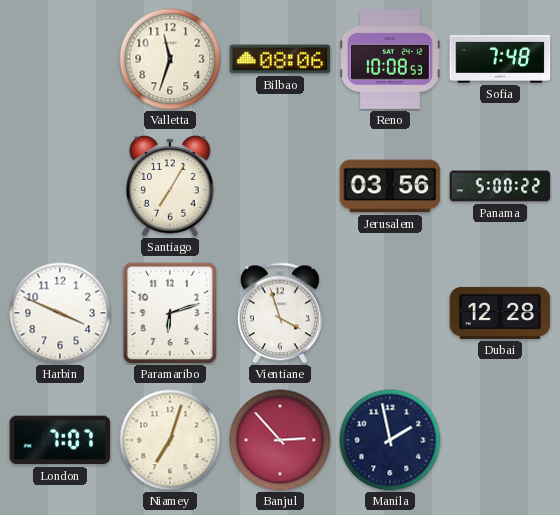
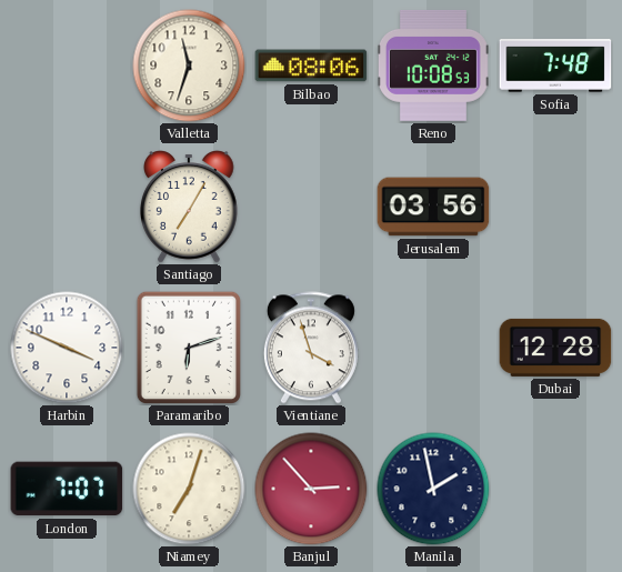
Panama: 5:00 -> none (500, 186)
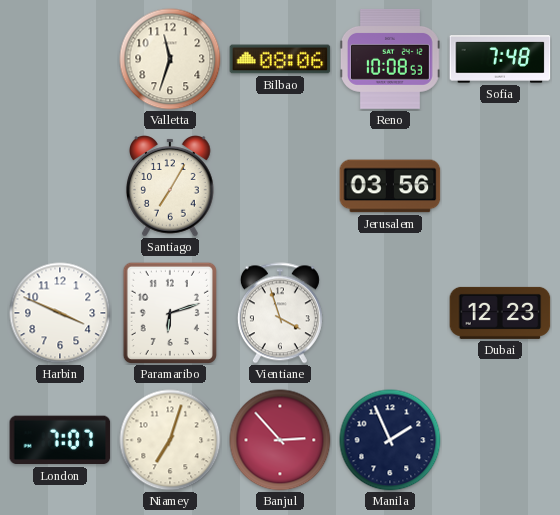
Dubai: 12:28 -> 12:23 (500, 313)
Manila: 1:58 -> 1:56 (390, 440)
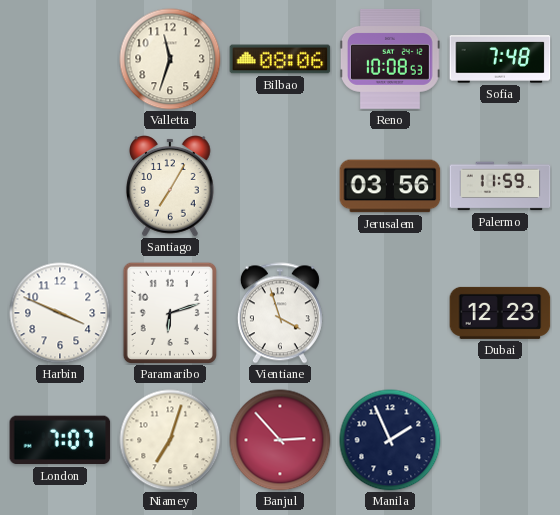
Palermo: none -> 11:59 (500, 186)
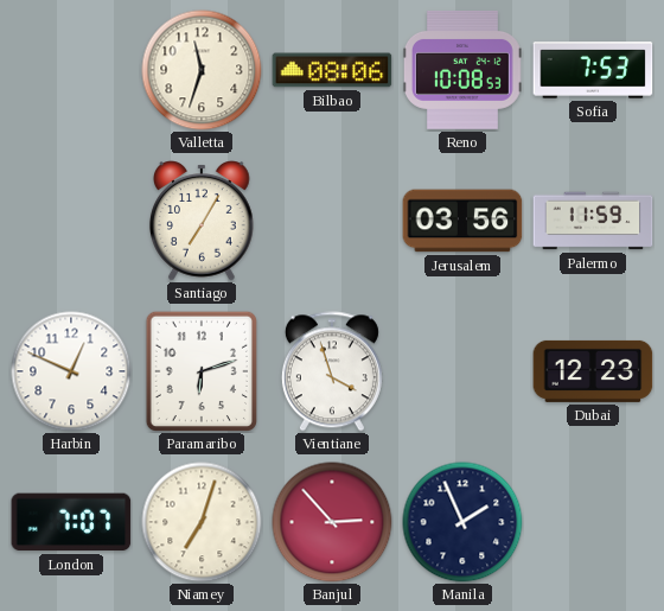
Sofia: 7:48 -> 7:53 (593, 70)
Harbin: 3:49 -> 12:49 (71, 371)
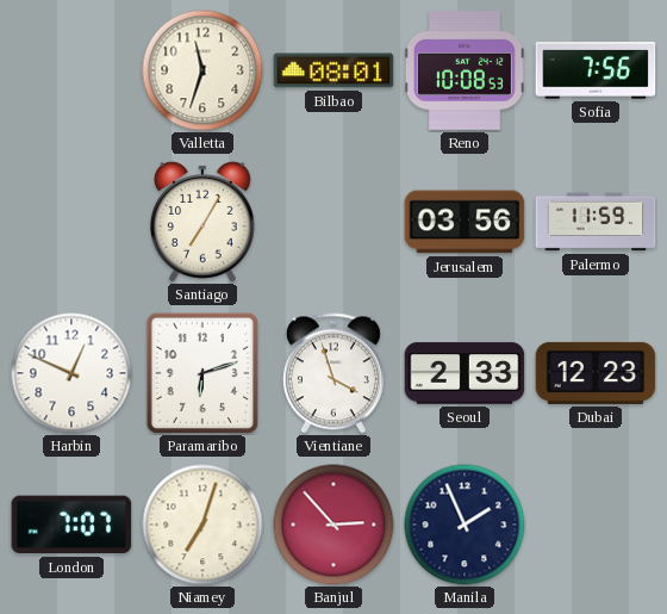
Bilbao: 08:06 -> 08:01 (333, 70)
Sofia: 7:53 -> 7:56 (596, 70)
Seoul: none -> 2:33 (465, 373)
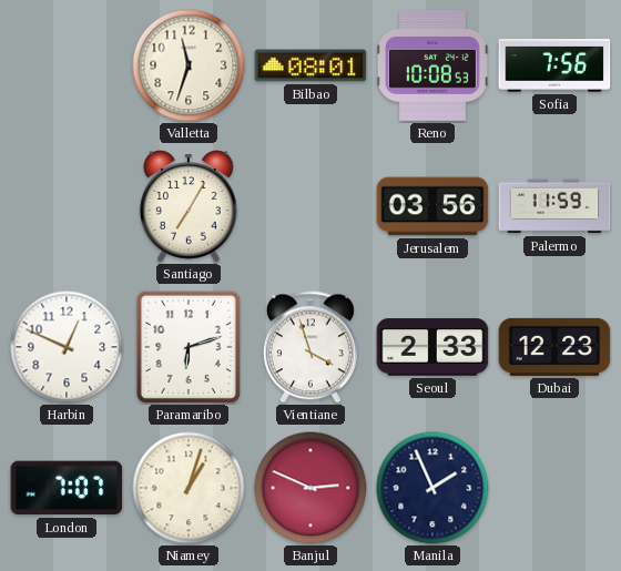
Niamey: 7:03 -> 1:03 (189, 488)
Banjul: 2:53 -> 2:49 (310, 488)
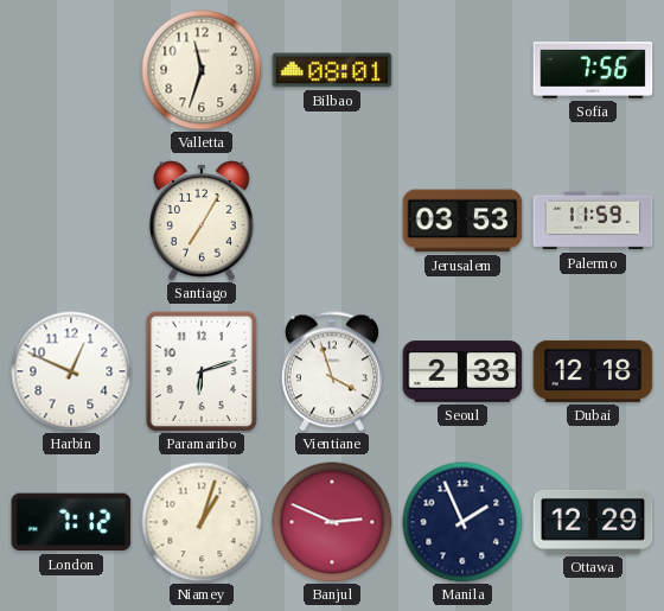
Reno: 10:08 -> none (432, 65)
Jerusalem: 03:56 -> 03:53 (462, 221)
Dubai: 12:23 -> 12:18 (593, 371)
London: 7:07 -> 7:12 (71, 522)
Ottawa: none -> 12:29 (593, 522)
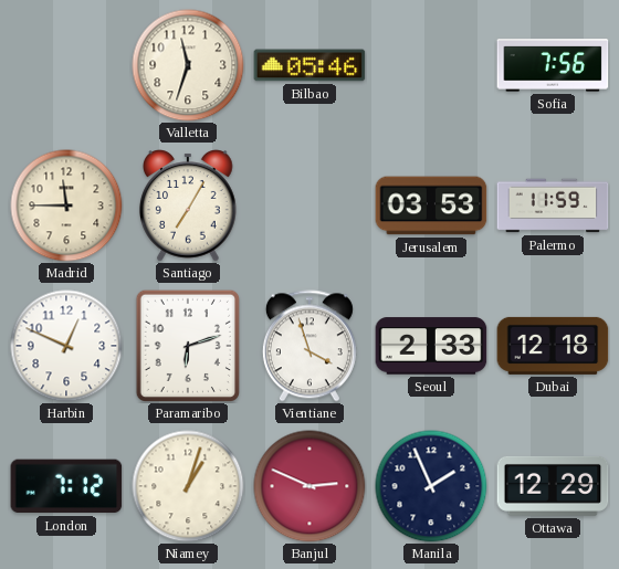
Bilbao: 08:01 -> 05:46 (309, 65)
Madrid: none -> 11:45 (66, 206)
